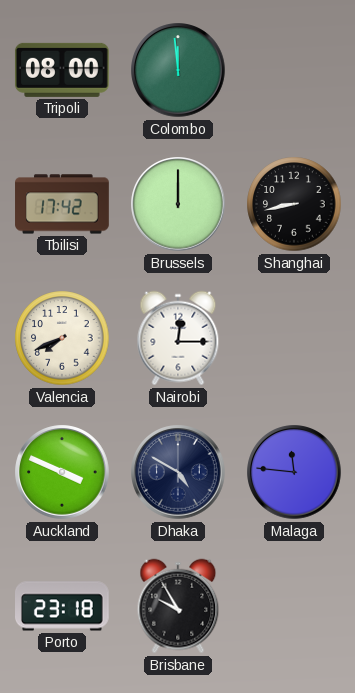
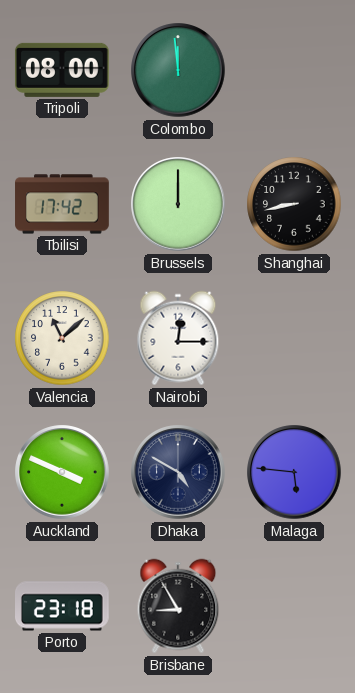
Valencia: 7:41 -> 11:08 (62, 338)
Malaga: 11:46 -> 5:46 (294, 472)
Brisbane: 9:55 -> 8:55 (178, 606)
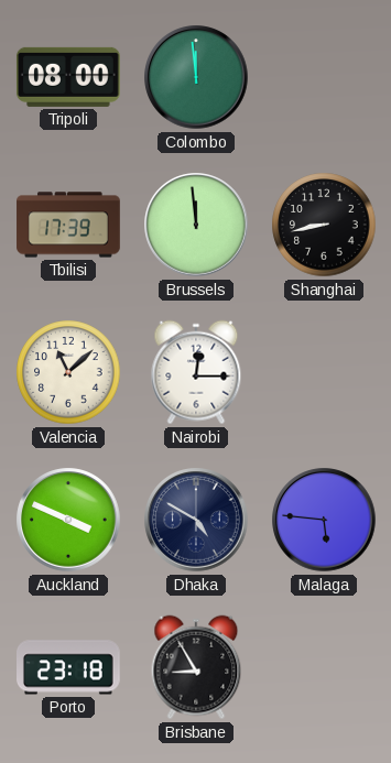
Tbilisi: 17:42 -> 17:39 (68, 225)
Brussels: 12:00 -> 11:59 (196, 225)
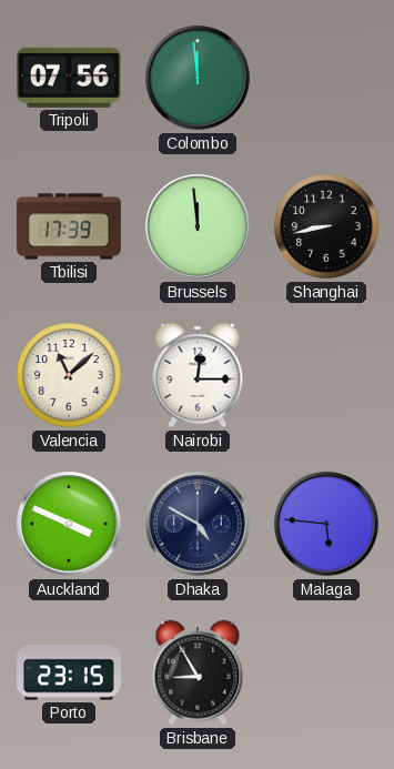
Tripoli: 08:00 -> 07:56 (69, 78)
Porto: 23:18 -> 23:15 (70, 672)
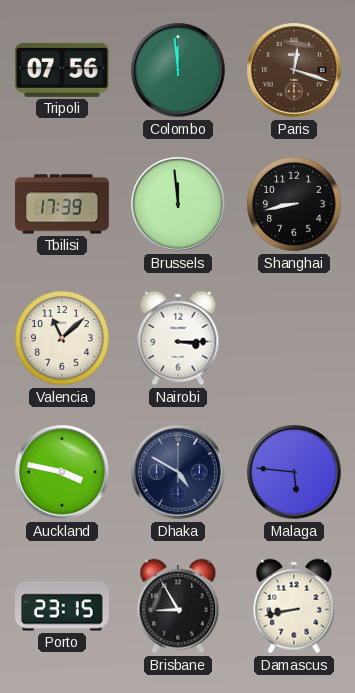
Paris: none -> 12:18 (294, 70)
Nairobi: 12:15 -> 3:15 (178, 338)
Auckland: 3:49 -> 3:47 (62, 472)
Damascus: none -> 8:43 (294, 606)
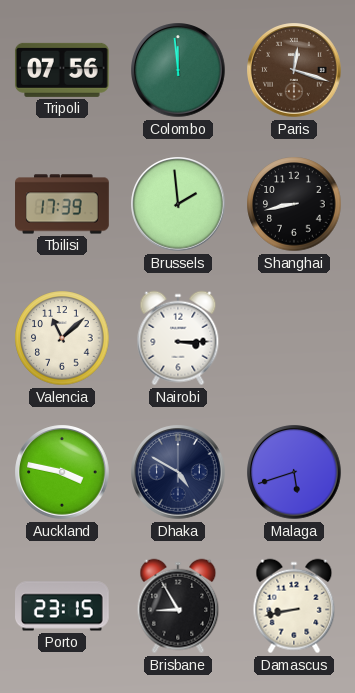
Brussels: 11:59 -> 1:59 (178, 204)
Malaga: 5:46 -> 5:42 (294, 472)
